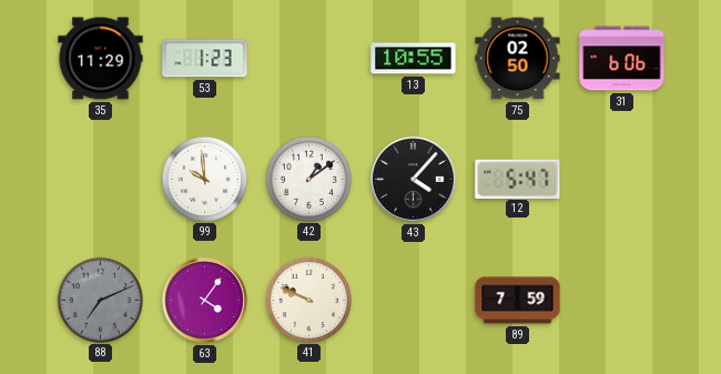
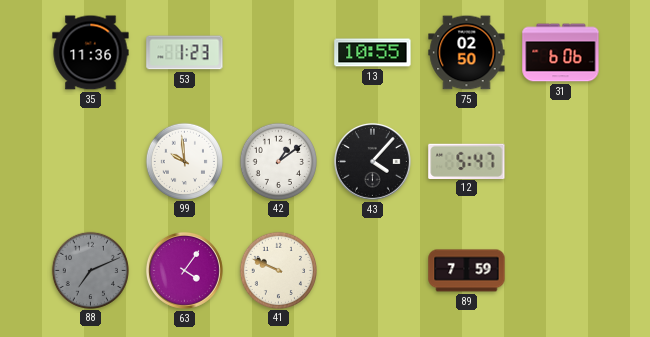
35: 11:29 -> 11:36 (91, 53)
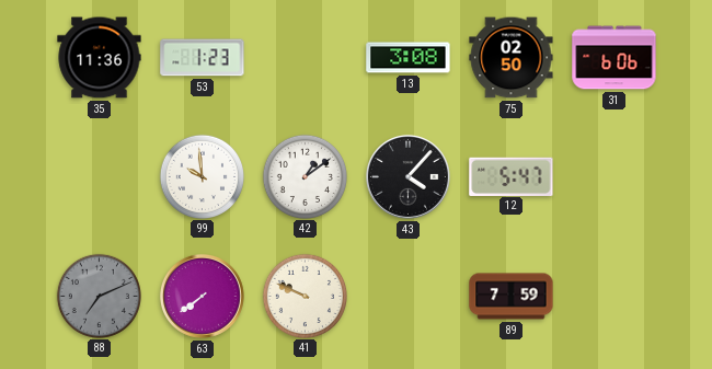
13: 10:55 -> 3:08 (409, 58)
63: 4:06 -> 7:39 (202, 296)
